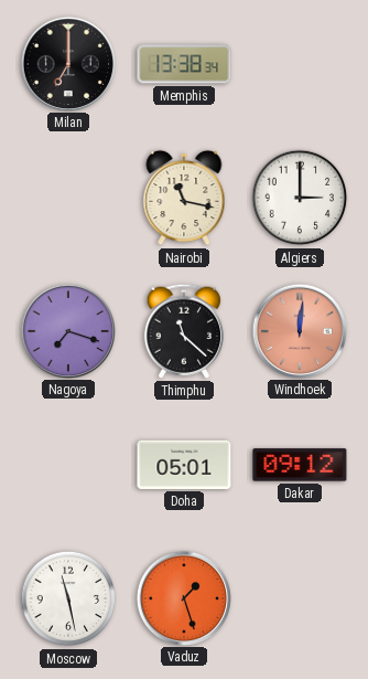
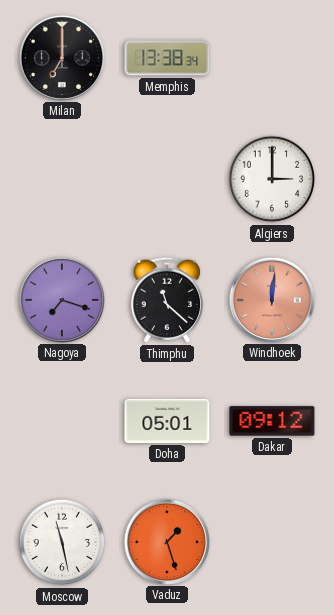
Nairobi: 11:17 -> none (184, 198)
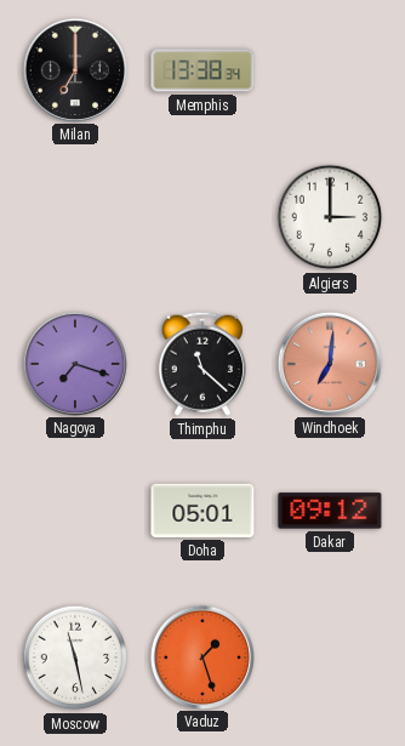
Windhoek: 12:01 -> 7:01 (329, 363)
